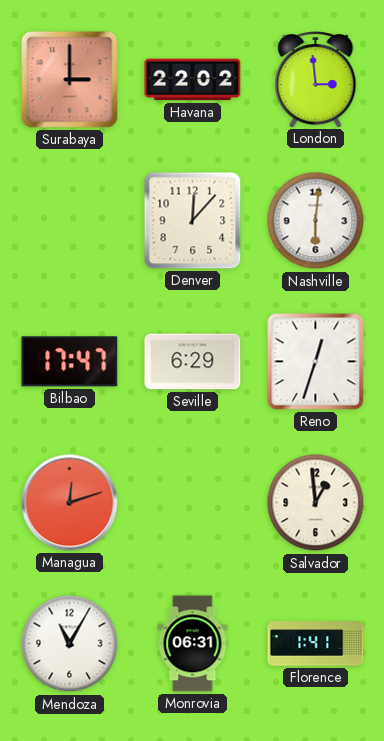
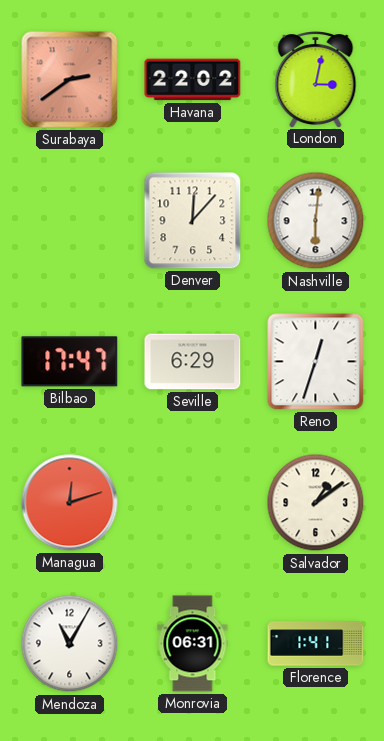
Surabaya: 3:00 -> 2:39 (70, 80)
London: 2:59 -> 3:02 (316, 80)
Salvador: 12:59 -> 1:09 (316, 503)
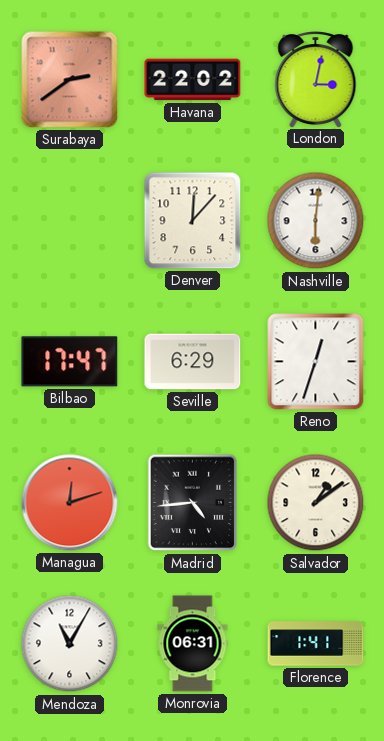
Madrid: none -> 4:44 (193, 503)
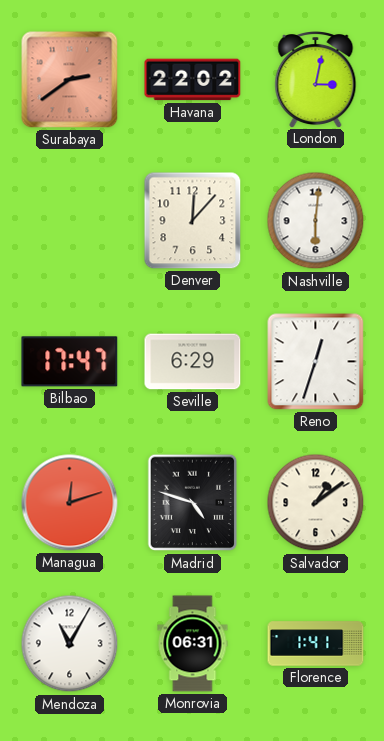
Madrid: 4:44 -> 4:48 (193, 503)
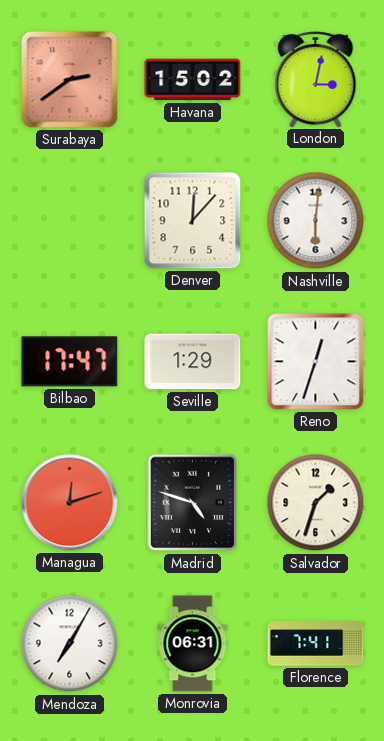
Havana: 22:02 -> 15:02 (193, 80)
Seville: 6:29 -> 1:29 (193, 362)
Salvador: 1:09 -> 1:33 (316, 503)
Mendoza: 11:05 -> 7:05 (70, 644)
Florence: 1:41 -> 7:41 (316, 644)
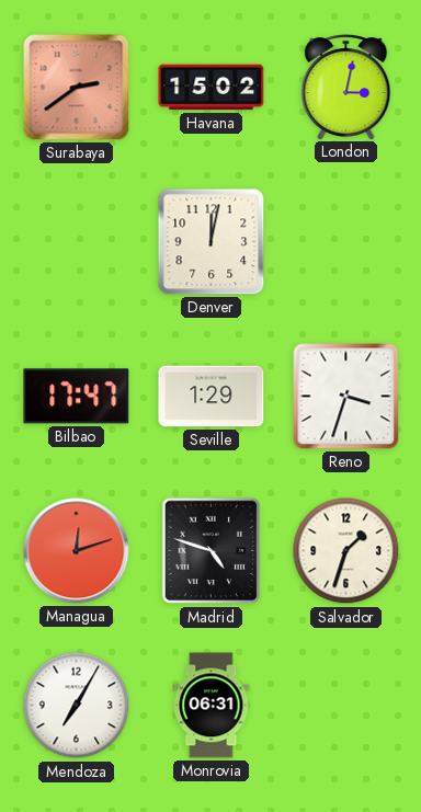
Denver: 12:07 -> 12:02 (212, 242)
Nashville: 6:01 -> none (316, 221)
Reno: 12:33 -> 3:33 (346, 397)
Florence: 7:41 -> none (316, 644)
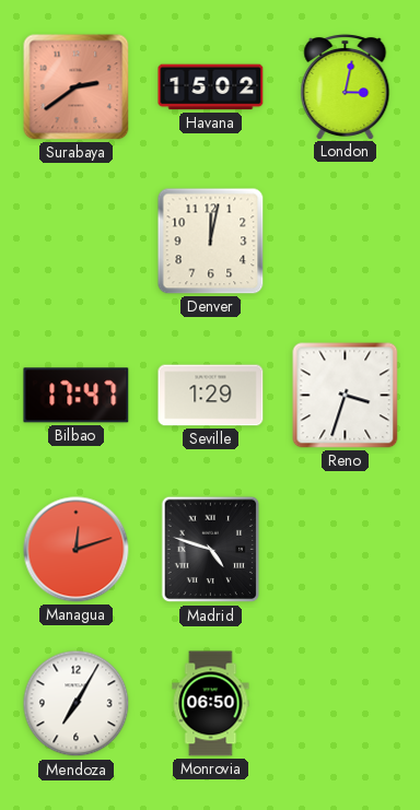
Salvador: 1:33 -> none (346, 551)
Monrovia: 06:31 -> 06:50 (211, 704)
